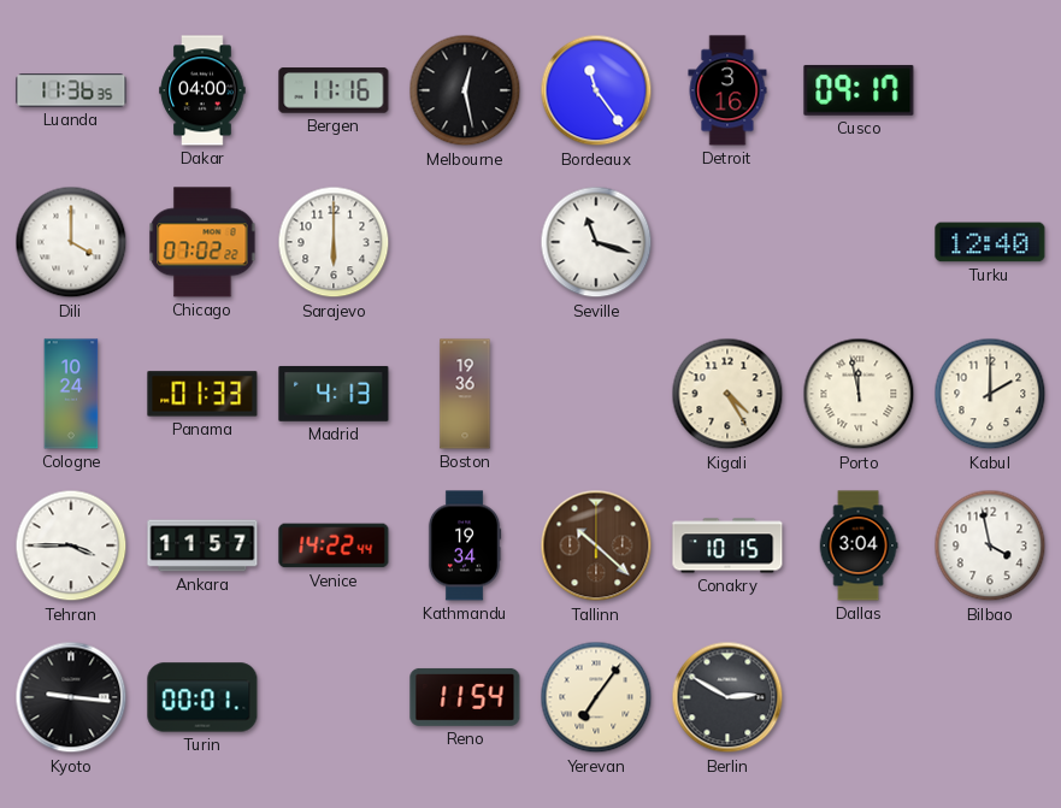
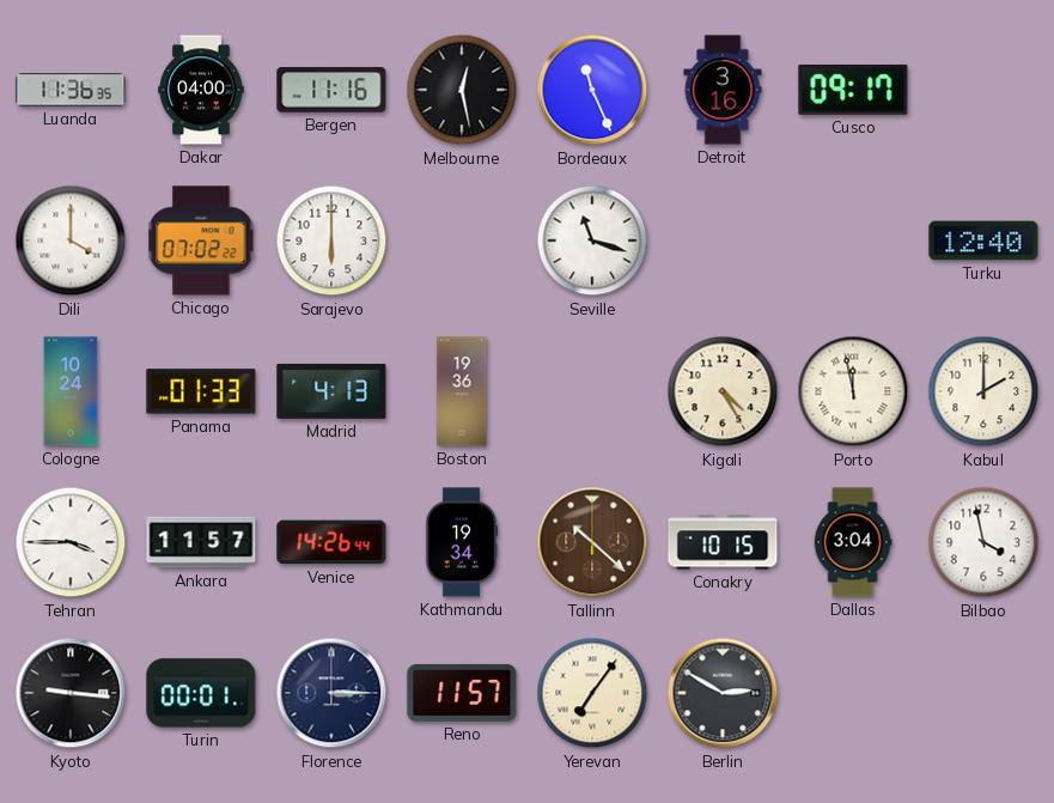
Bordeaux: 11:24 -> 11:26 (592, 90)
Venice: 14:22 -> 14:26 (331, 542)
Florence: none -> 3:15 (331, 693)
Reno: 11:54 -> 11:57 (462, 693)
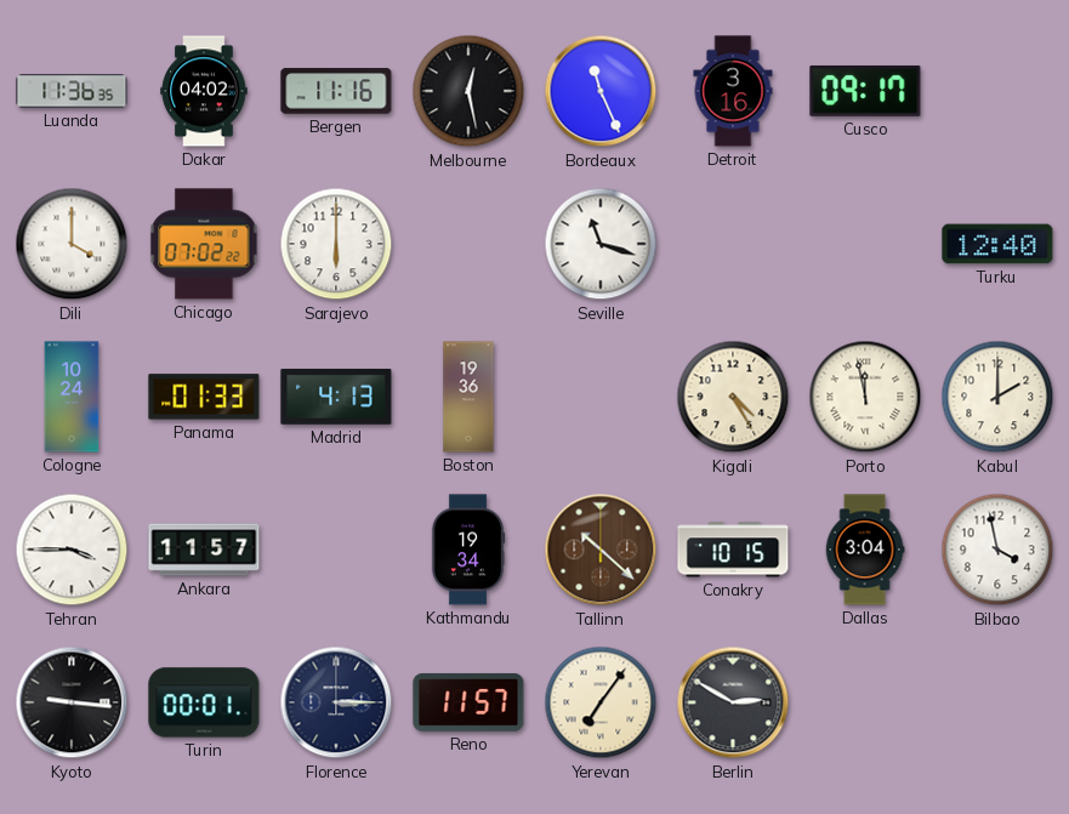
Dakar: 04:00 -> 04:02 (204, 91)
Venice: 14:26 -> none (331, 542)
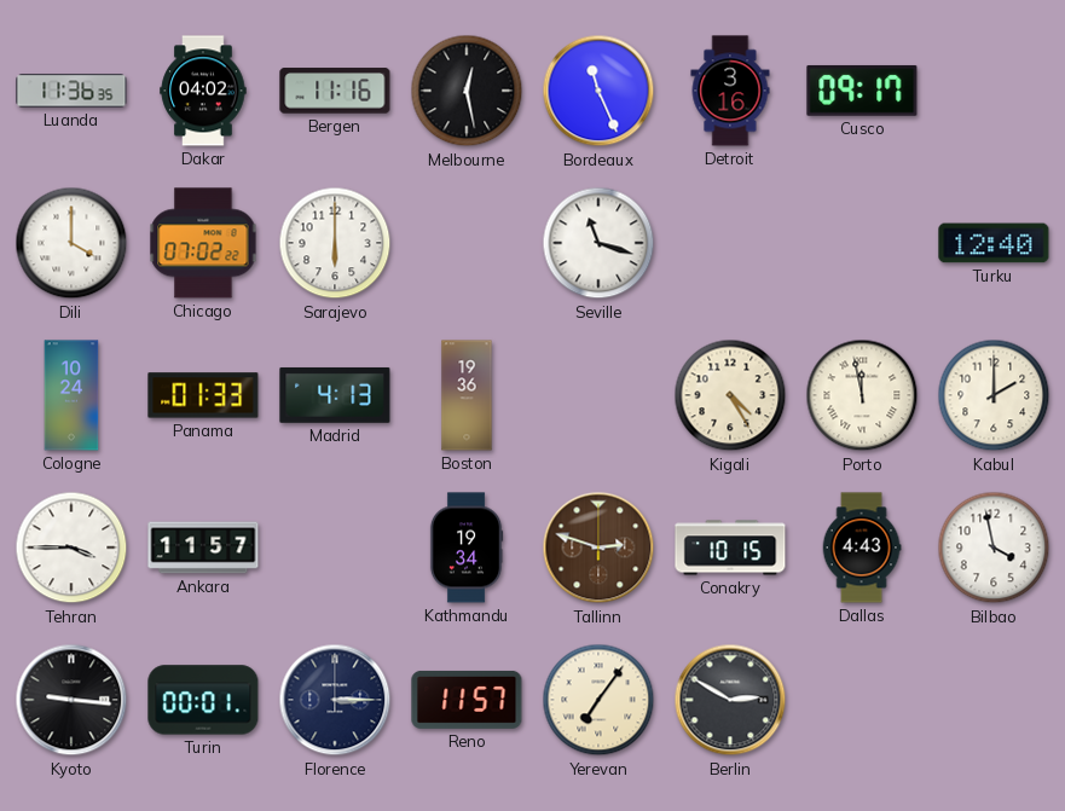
Tallinn: 10:22 -> 2:48 (598, 548)
Dallas: 3:04 -> 4:43 (862, 548)
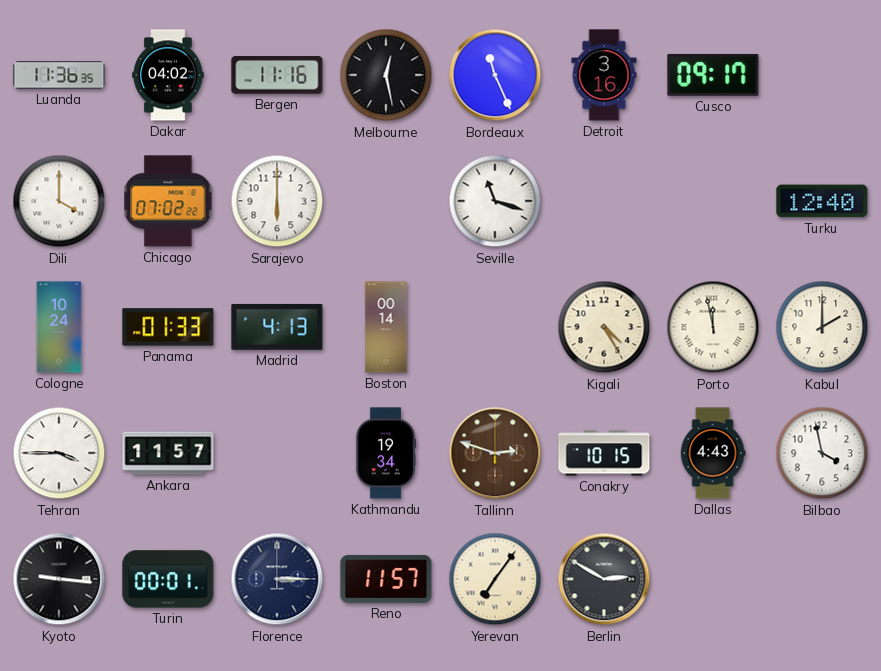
Boston: 19:36 -> 00:14 (386, 327)
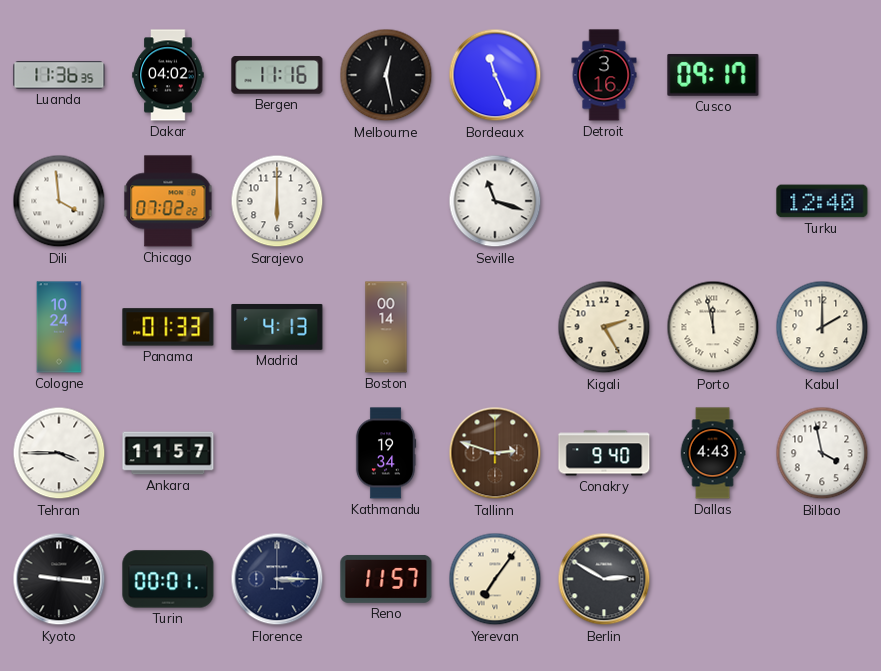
Dili: 4:00 -> 3:59 (59, 201)
Kigali: 4:25 -> 2:25 (604, 327)
Conakry: 10:15 -> 9:40 (604, 453)
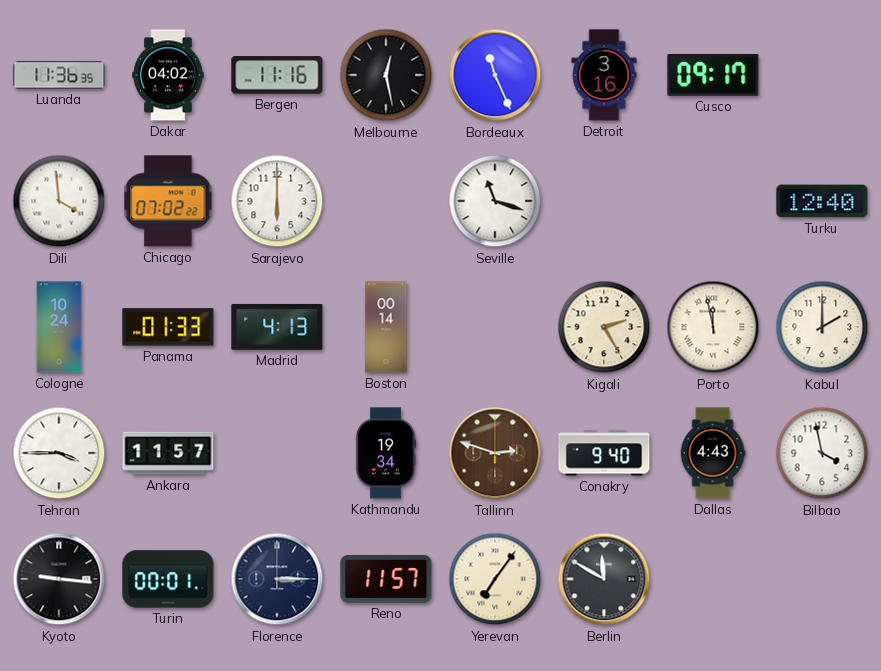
Berlin: 2:50 -> 11:50 (604, 579)
